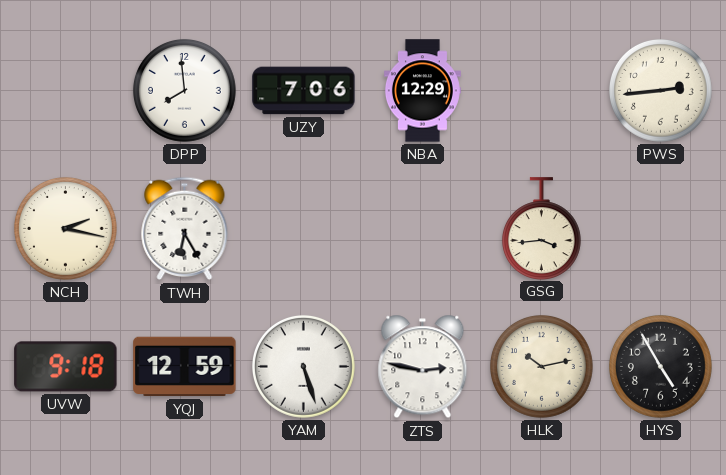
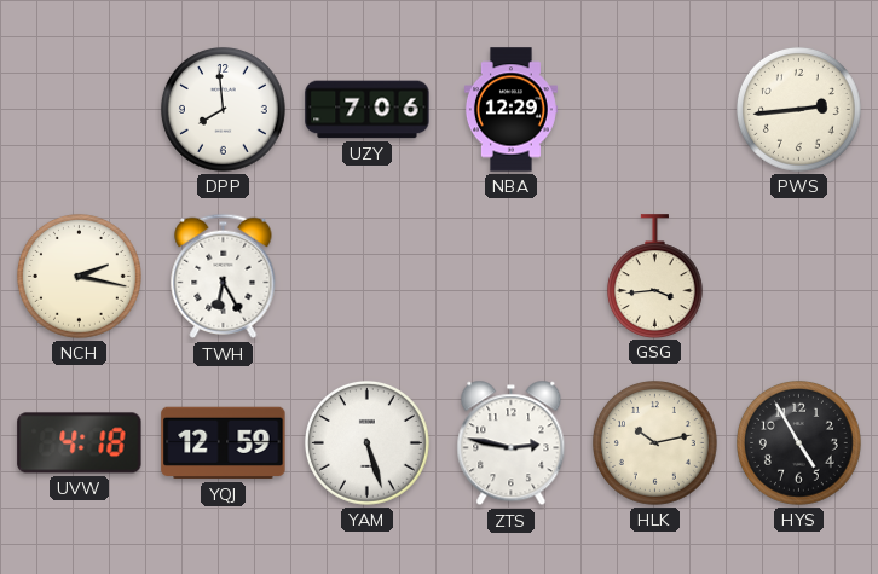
UVW: 9:18 -> 4:18 (80, 443)
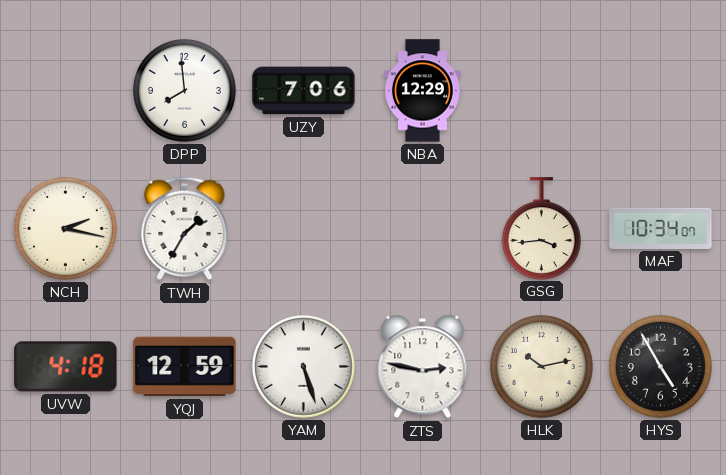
PWS: 2:44 -> none (798, 109)
TWH: 6:25 -> 1:35 (185, 229)
MAF: none -> 10:34 (661, 228)
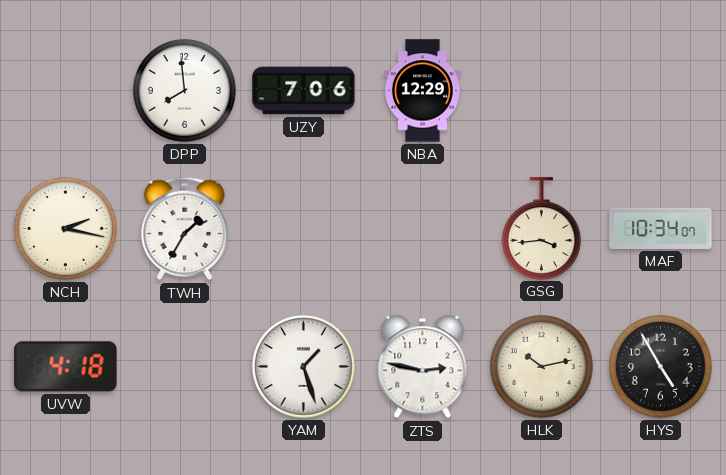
YQJ: 12:59 -> none (185, 367)
YAM: 5:27 -> 1:27 (303, 366)
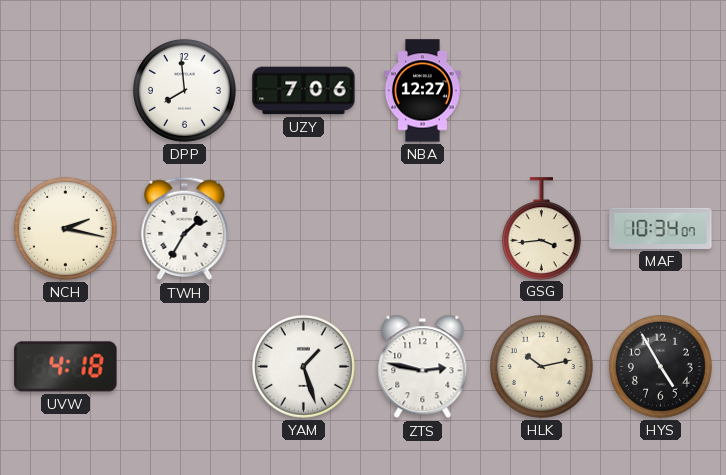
NBA: 12:29 -> 12:27 (422, 91)
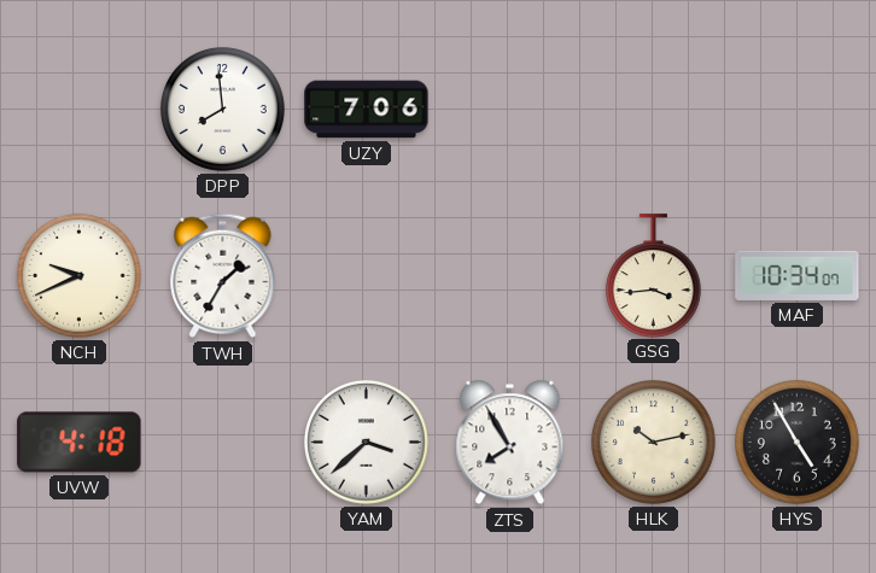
NBA: 12:27 -> none (422, 91)
NCH: 2:17 -> 9:41 (78, 275)
YAM: 1:27 -> 3:38 (366, 442)
ZTS: 2:47 -> 7:55 (510, 443)
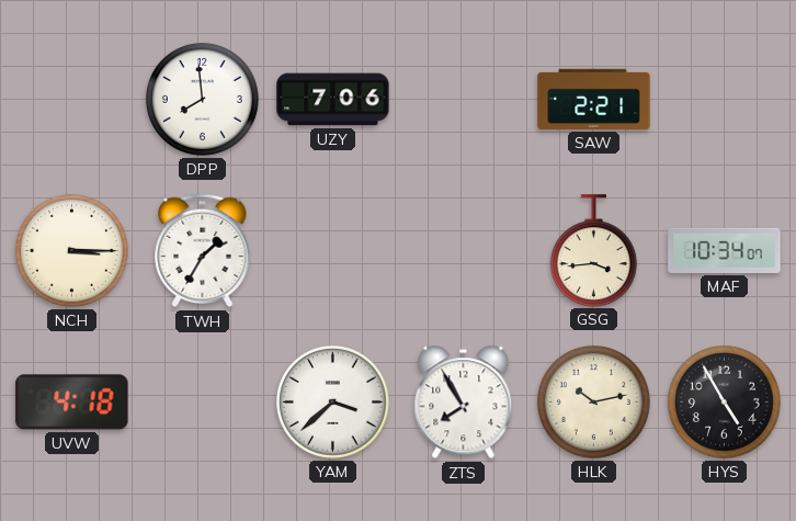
SAW: none -> 2:21 (594, 99)
NCH: 9:41 -> 3:15 (71, 250)
